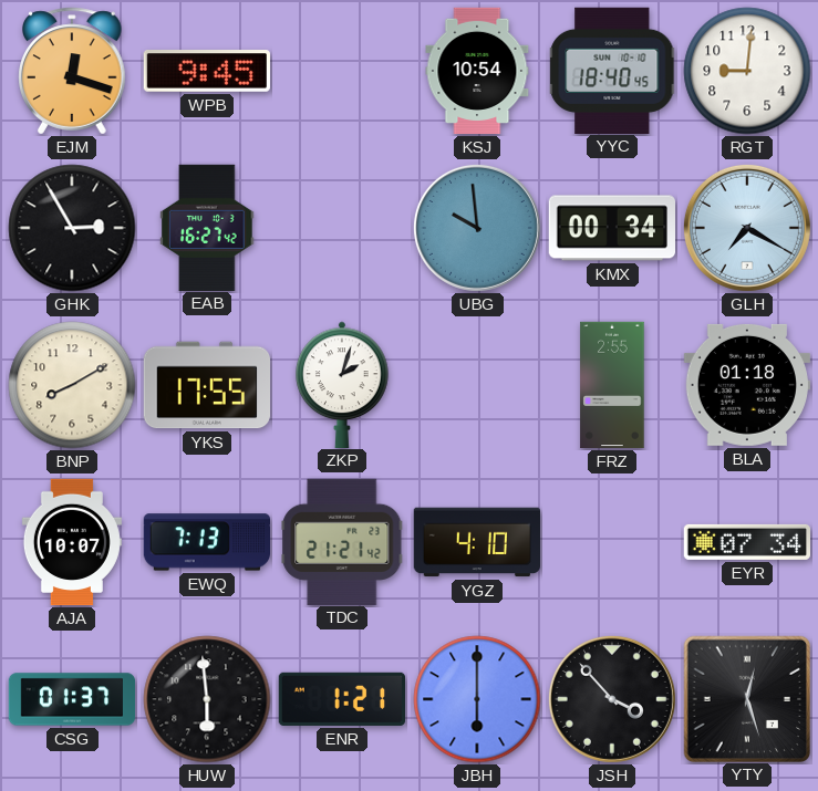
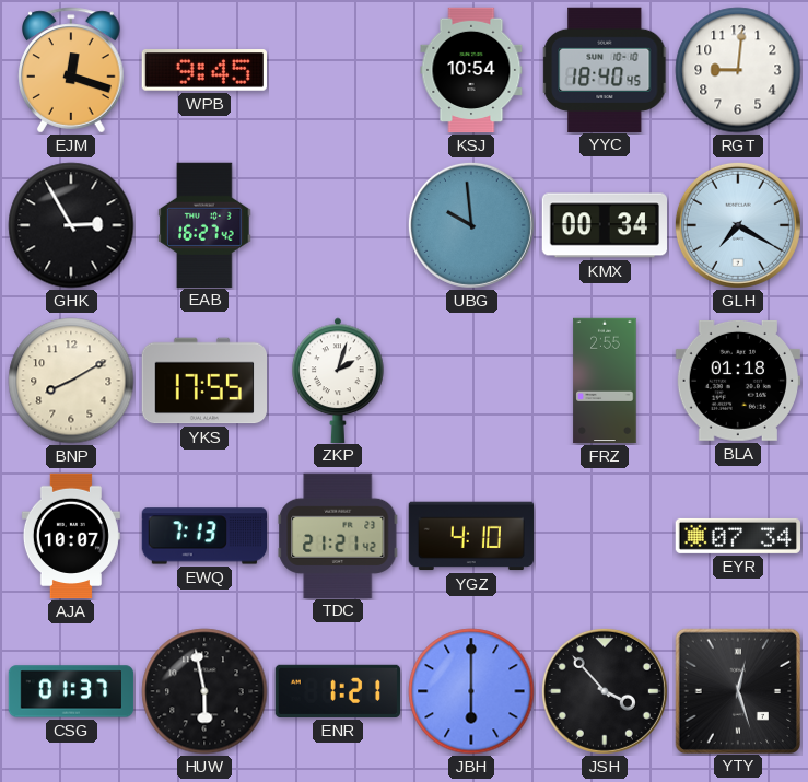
HUW: 5:59 -> 5:58 (204, 691)
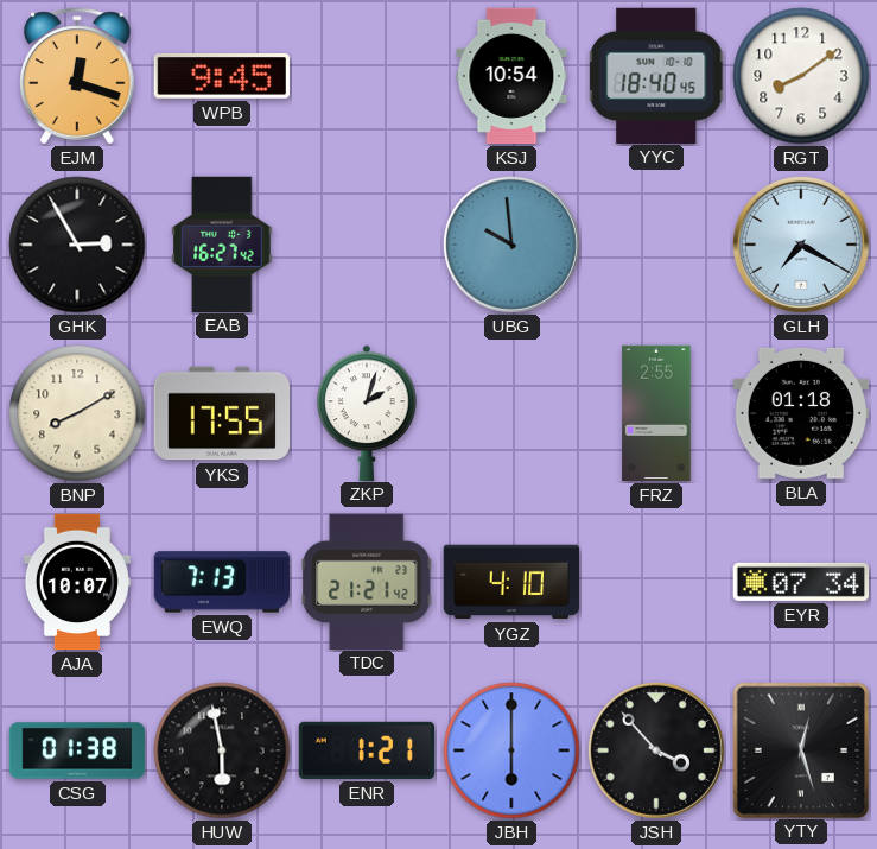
RGT: 9:01 -> 8:09 (801, 76)
KMX: 00:34 -> none (604, 225)
CSG: 01:37 -> 01:38 (77, 750)
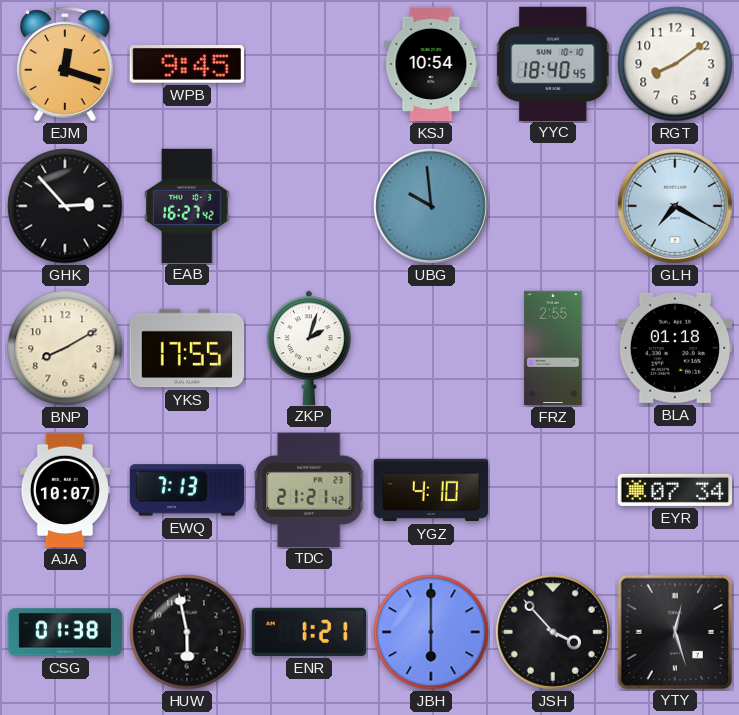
GHK: 2:55 -> 2:53 (65, 206)
